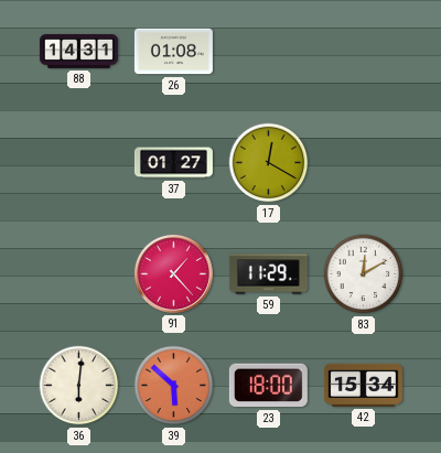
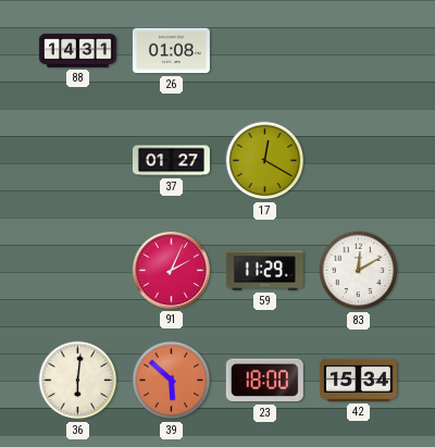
91: 1:23 -> 2:04 (171, 270)
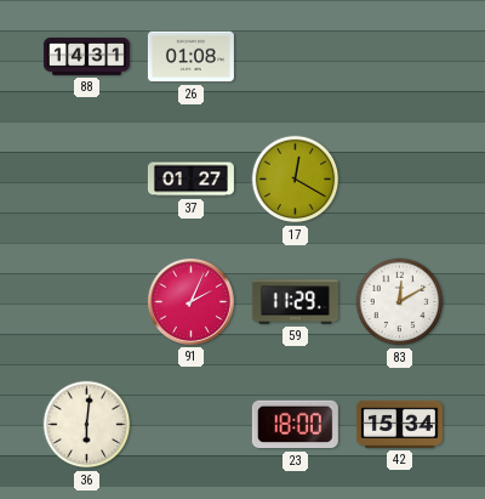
39: 5:52 -> none (172, 381)
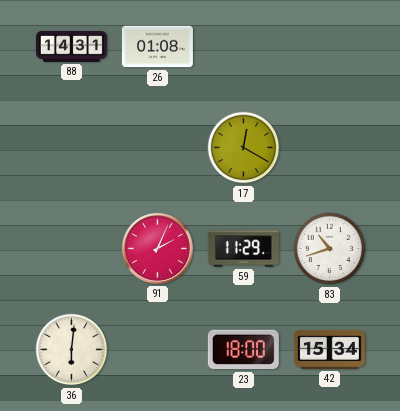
37: 01:27 -> none (190, 180)
83: 12:10 -> 10:42 (330, 249)
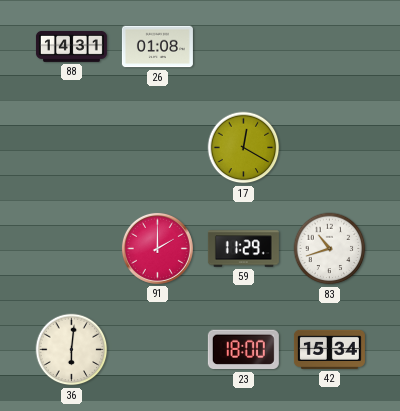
91: 2:04 -> 2:00 (157, 248)
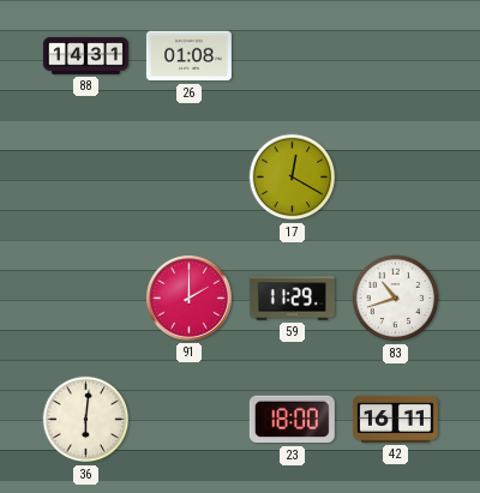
42: 15:34 -> 16:11 (395, 419)
